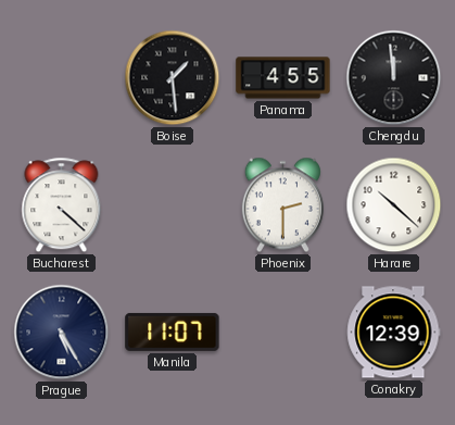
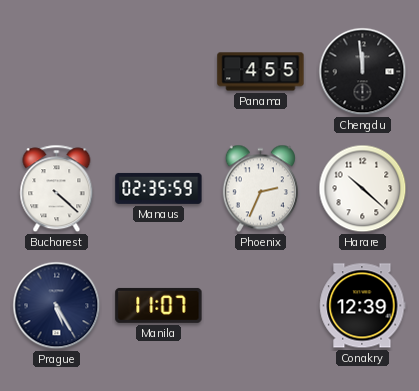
Boise: 1:29 -> none (173, 78)
Manaus: none -> 02:35 (159, 188)
Phoenix: 2:30 -> 2:34 (260, 189)
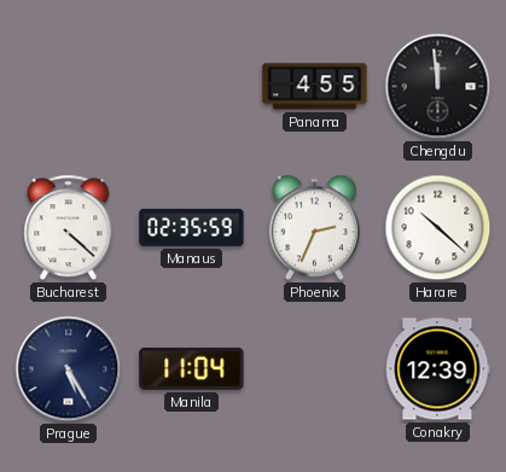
Manila: 11:07 -> 11:04 (192, 368)
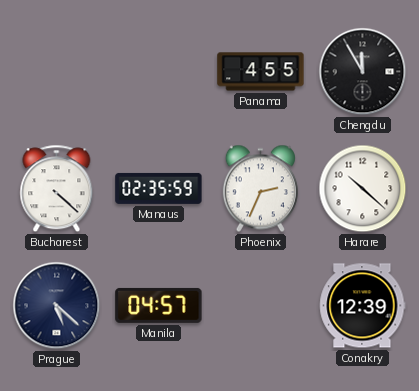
Chengdu: 11:59 -> 11:55 (363, 72)
Prague: 5:25 -> 5:22 (57, 306)
Manila: 11:04 -> 04:57 (159, 305)
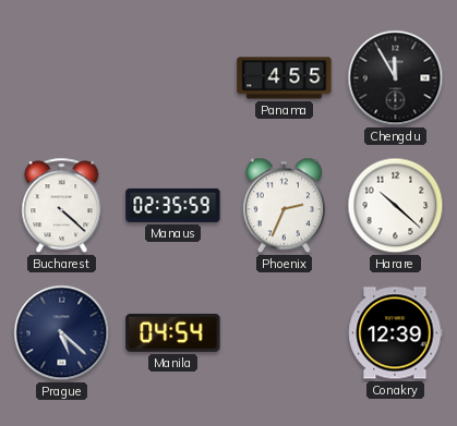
Manila: 04:57 -> 04:54 (173, 332)
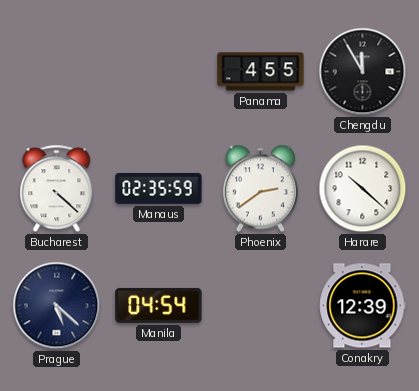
Phoenix: 2:34 -> 2:39 (260, 189)
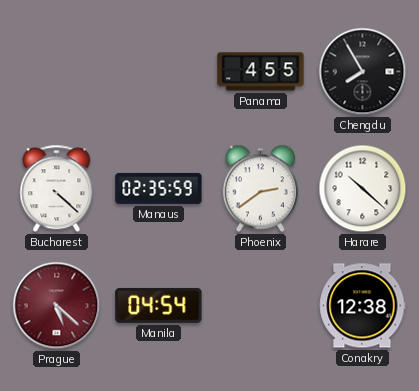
Chengdu: 11:55 -> 7:55 (363, 72)
Prague dial: navy -> burgundy (57, 306)
Conakry: 12:39 -> 12:38 (363, 306)
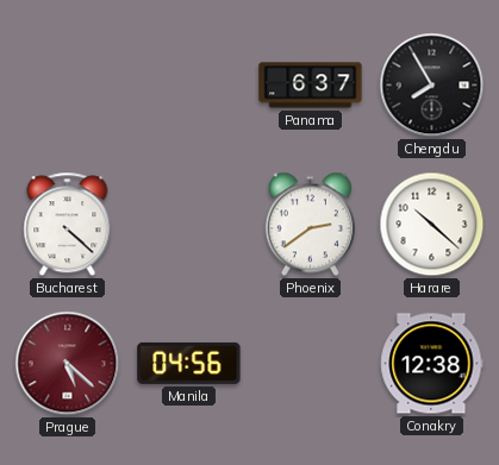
Panama: 4:55 -> 6:37 (311, 86)
Manaus: 02:35 -> none (159, 188)
Manila: 04:54 -> 04:56 (189, 363)
